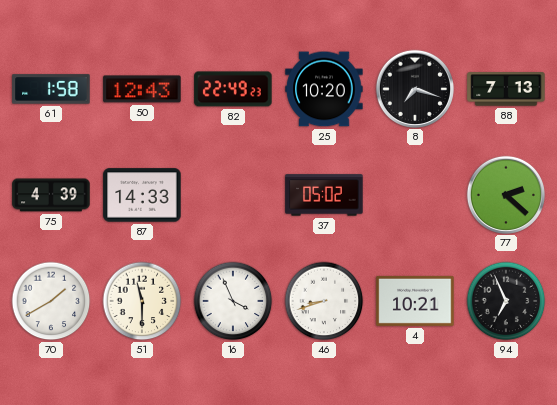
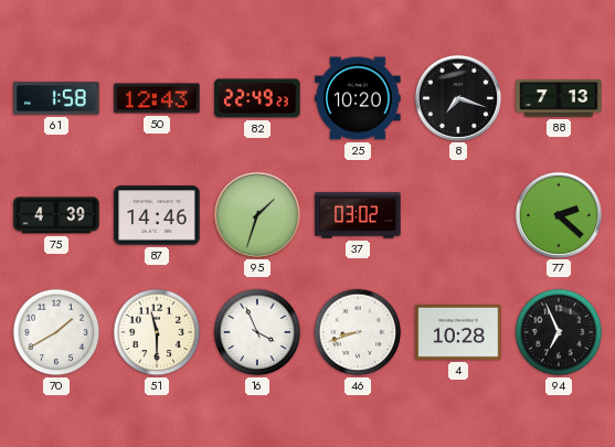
87: 14:33 -> 14:46 (157, 215)
95: none -> 1:33 (256, 214)
37: 05:02 -> 03:02 (358, 215)
4: 10:21 -> 10:28 (458, 332)
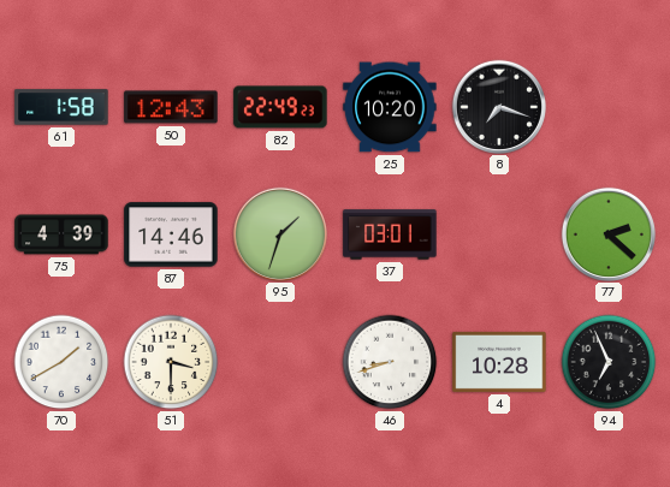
88: 7:13 -> none (559, 98)
37: 03:02 -> 03:01 (390, 234)
51: 11:30 -> 3:30 (171, 362)
16: 3:56 -> none (257, 332)
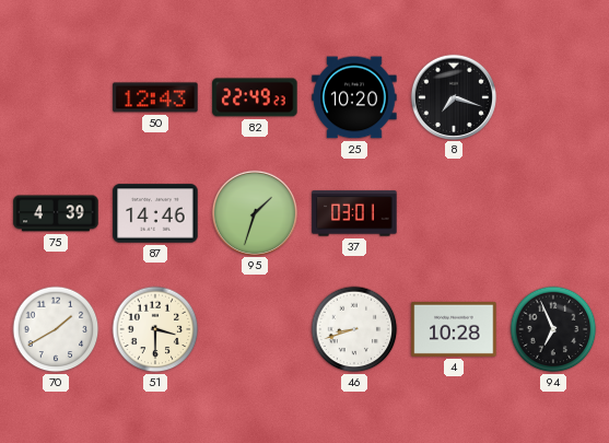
61: 1:58 -> none (61, 107)
77: 2:22 -> none (607, 233)
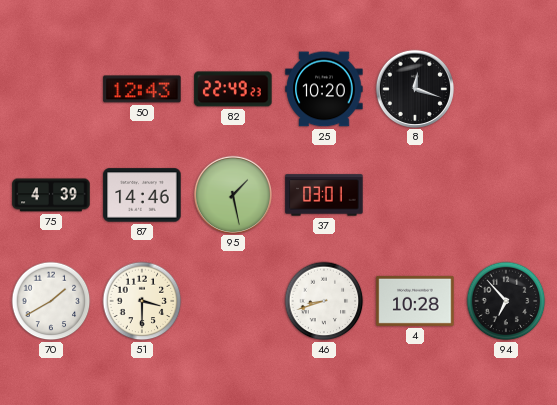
8: 7:18 -> 12:18 (414, 88)
95: 1:33 -> 1:28 (232, 194)
94: 6:56 -> 6:53 (506, 301)
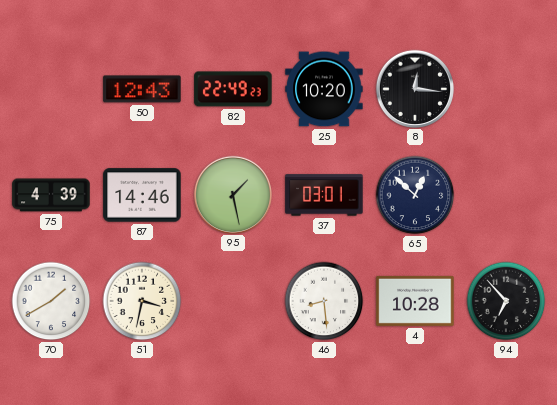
8: 12:18 -> 12:16 (414, 88)
65: none -> 12:52 (415, 195)
51: 3:30 -> 3:32 (142, 301)
46: 8:42 -> 8:29 (324, 301)
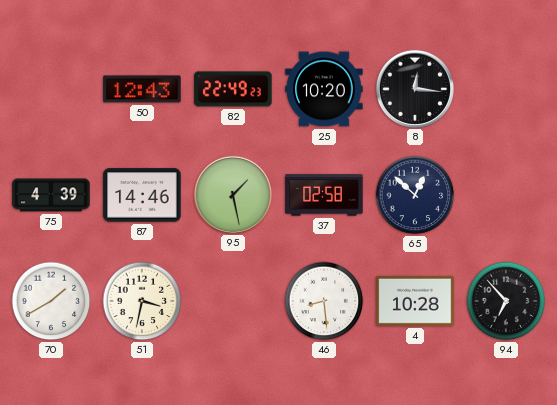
37: 03:01 -> 02:58 (324, 195)
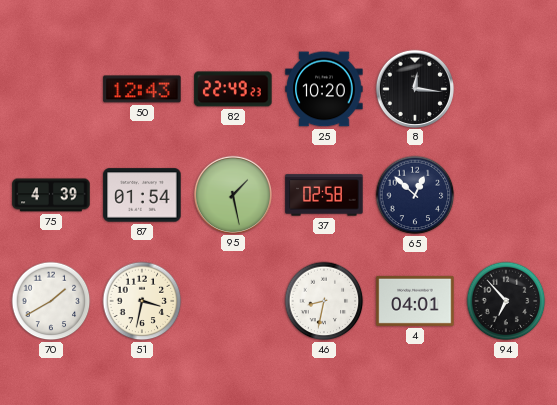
87: 14:46 -> 01:54 (142, 195)
46: 8:29 -> 8:32 (324, 301)
4: 10:28 -> 04:01 (415, 301)
